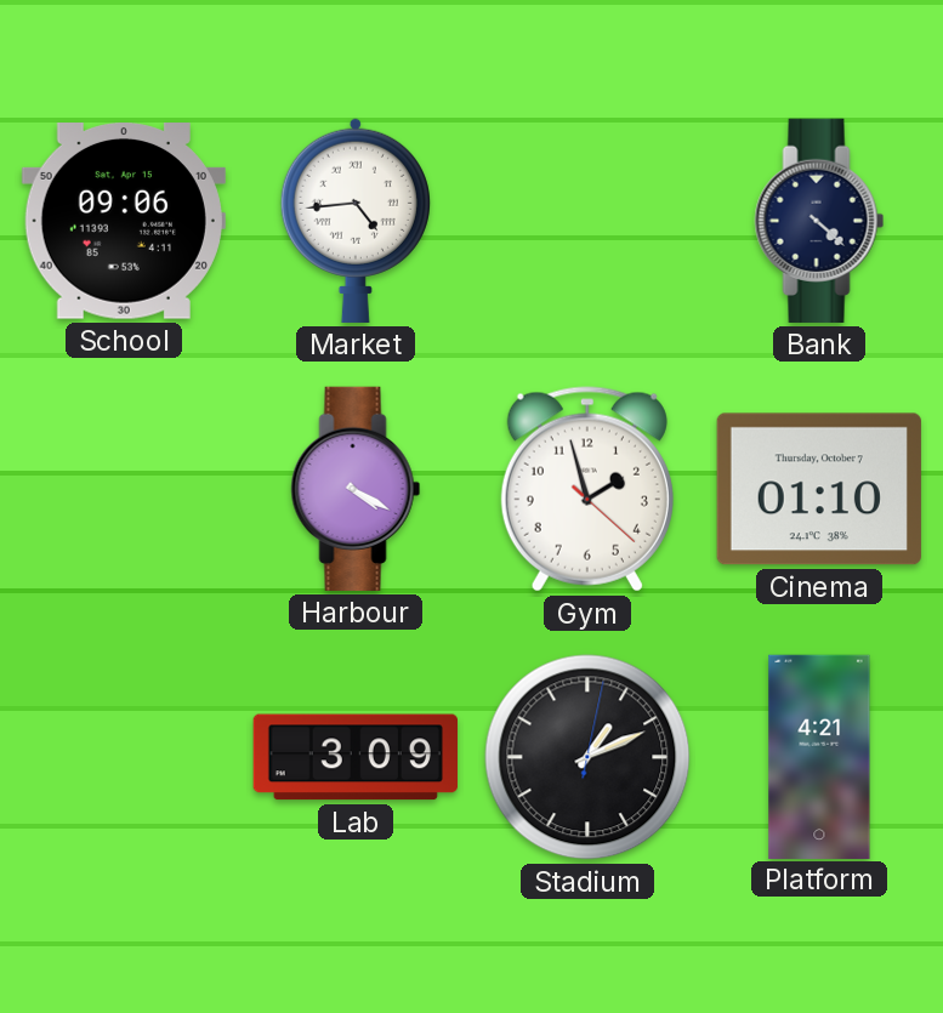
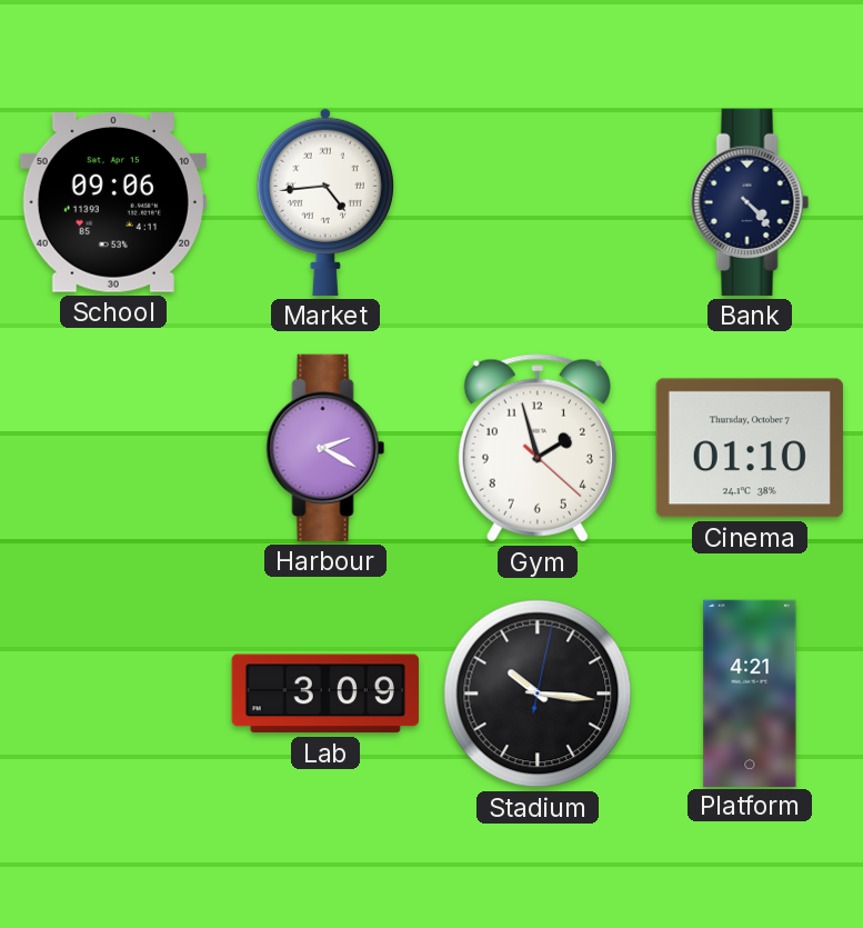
Bank: 4:22 -> 4:23 (750, 202)
Harbour: 4:20 -> 2:20 (325, 448)
Stadium: 1:11 -> 10:16 (538, 693)
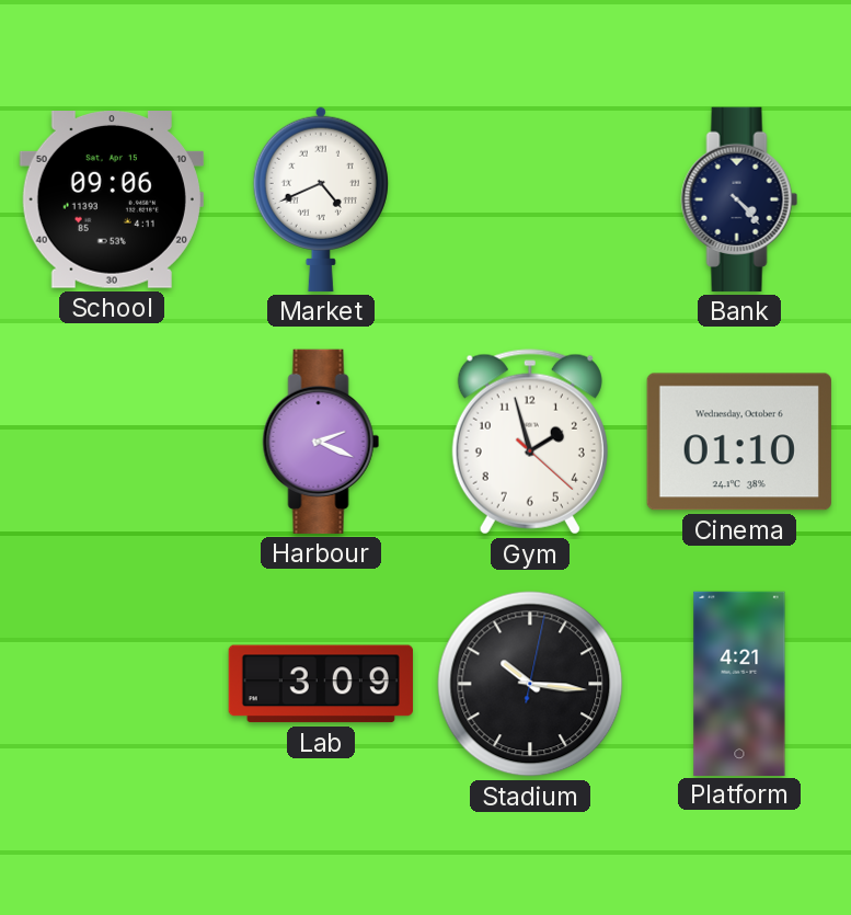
Market: 4:44 -> 4:41 (321, 198)
Harbour: 2:20 -> 2:19 (321, 442)
Cinema date: Thursday, October 7 -> Wednesday, October 6 (739, 442)
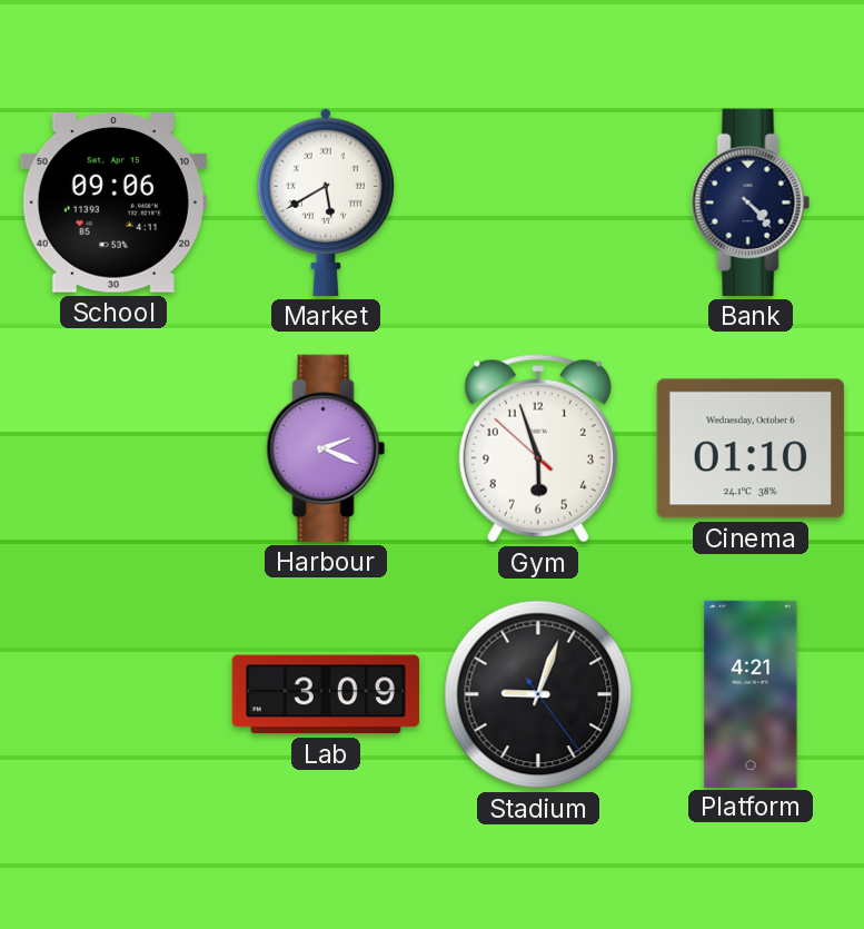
Market: 4:41 -> 5:40 (326, 201)
Gym: 1:57 -> 5:56 (538, 448)
Stadium: 10:16 -> 9:03 (538, 694)
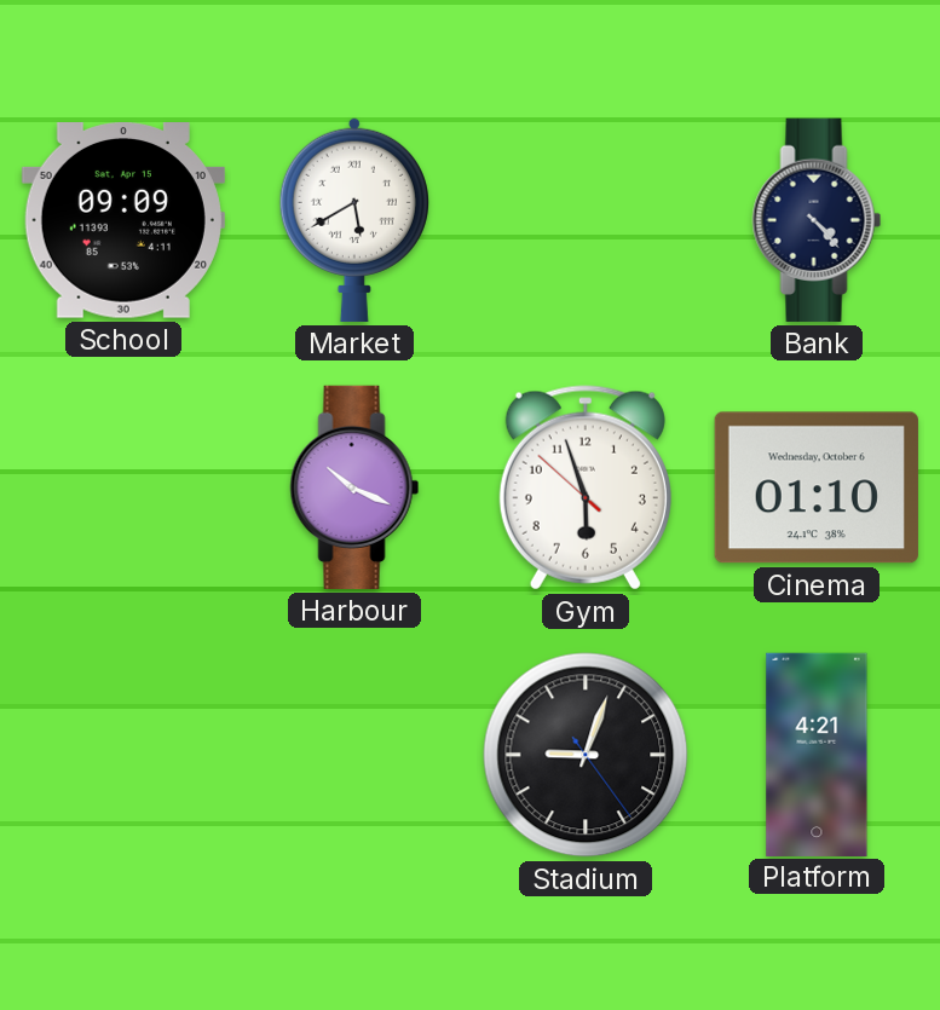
School: 09:06 -> 09:09 (123, 221)
Harbour: 2:19 -> 10:19 (354, 487)
Lab: 3:09 -> none (326, 694)
